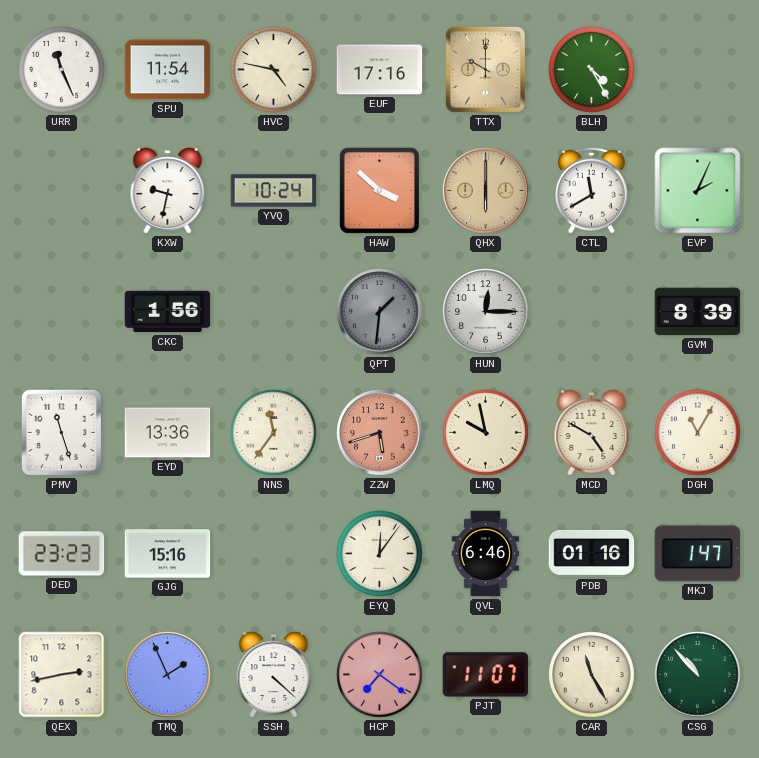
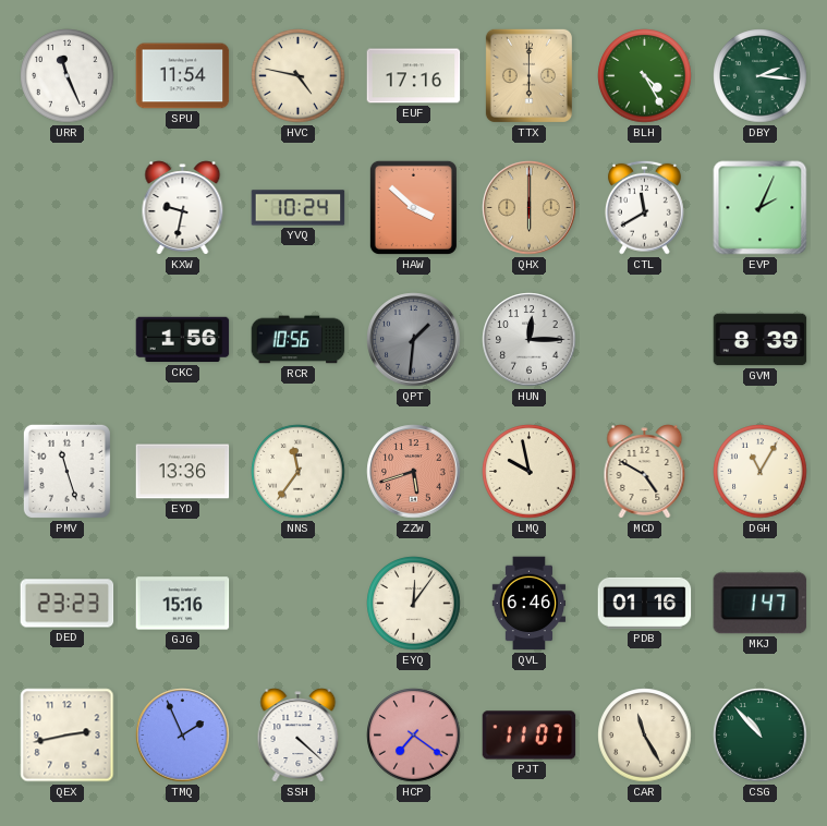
TTX: 10:00 -> 6:00 (528, 75)
DBY: none -> 2:16 (761, 76)
RCR: none -> 10:56 (299, 340)
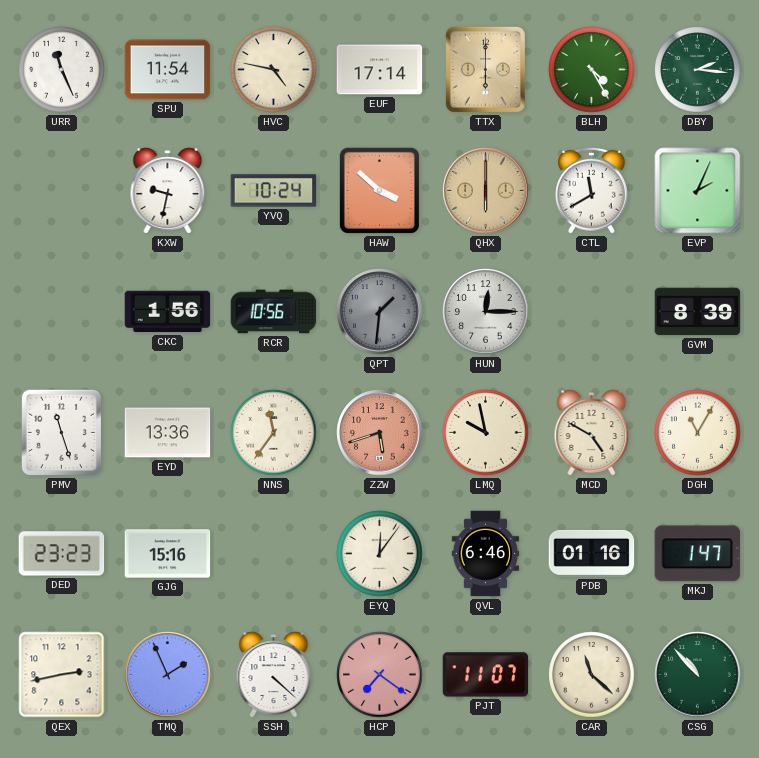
EUF: 17:16 -> 17:14 (380, 70)
CAR: 11:25 -> 11:22 (592, 675)
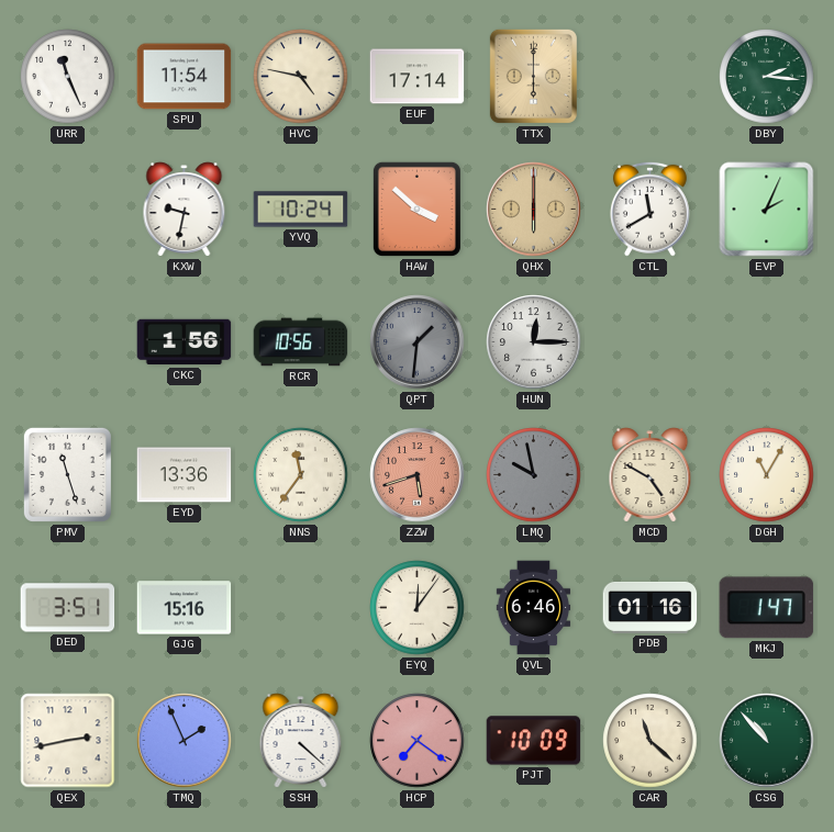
BLH: 4:25 -> none (592, 70)
GVM: 8:39 -> none (698, 312)
LMQ dial: cream -> grey (534, 475)
DED: 23:23 -> 3:51 (68, 608)
PJT: 11:07 -> 10:09 (534, 741)
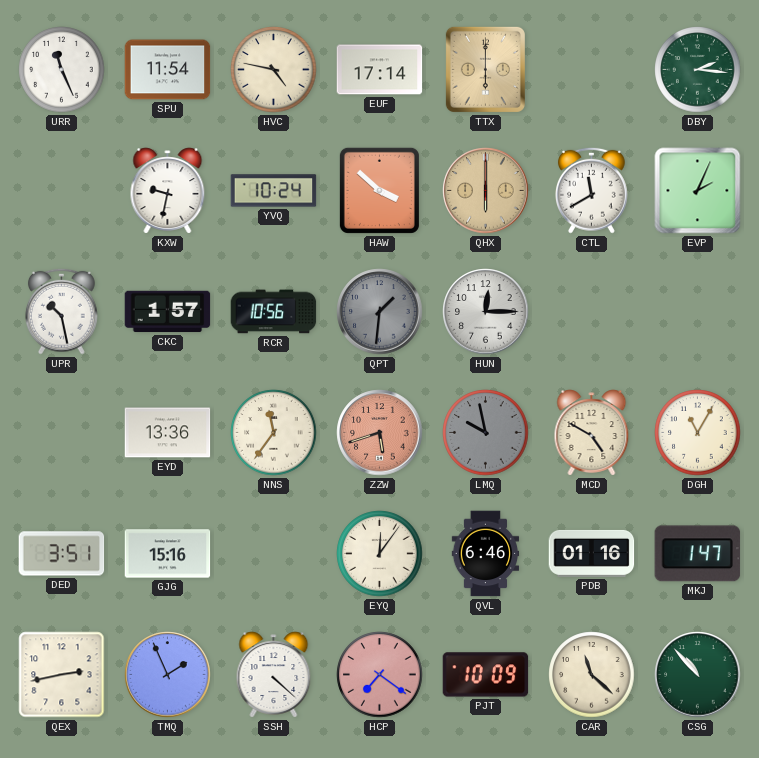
UPR: none -> 10:28 (61, 311)
CKC: 1:56 -> 1:57 (168, 312)
PMV: 11:27 -> none (67, 474)
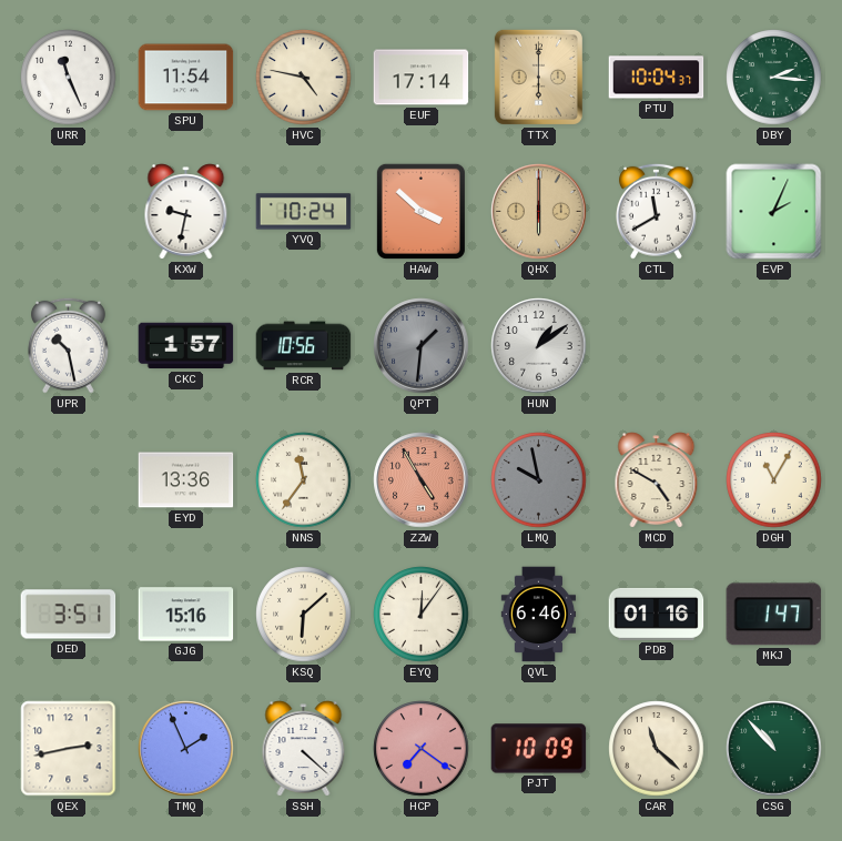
PTU: none -> 10:04 (657, 78)
HUN: 12:15 -> 1:09 (539, 346)
ZZW: 5:42 -> 4:55 (422, 480)
KSQ: none -> 6:08 (304, 615)
